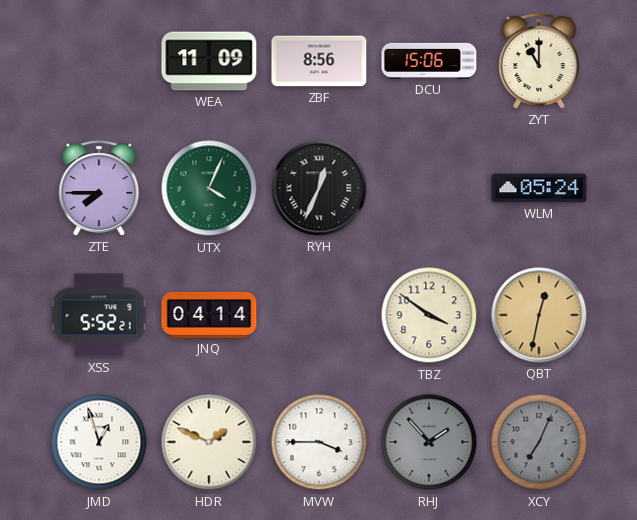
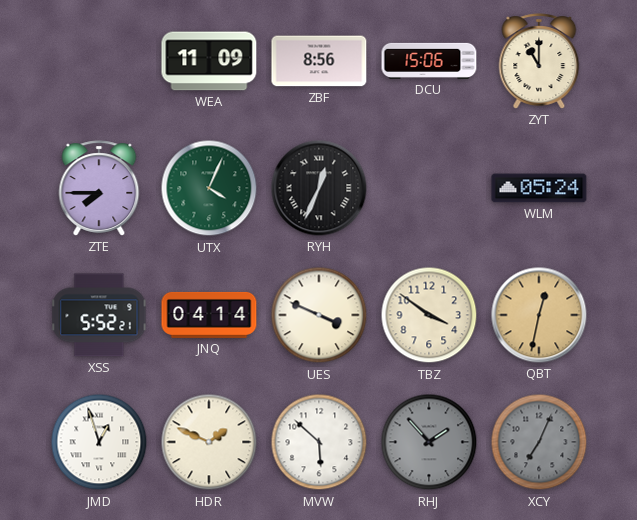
UES: none -> 3:49 (319, 315)
MVW: 3:45 -> 5:52 (319, 442)
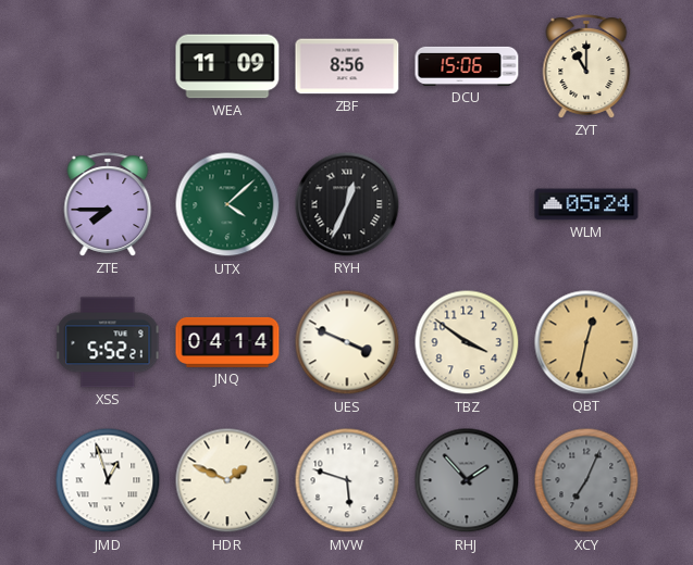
UTX: 4:04 -> 4:08 (227, 204)
MVW: 5:52 -> 5:48 (347, 480)
